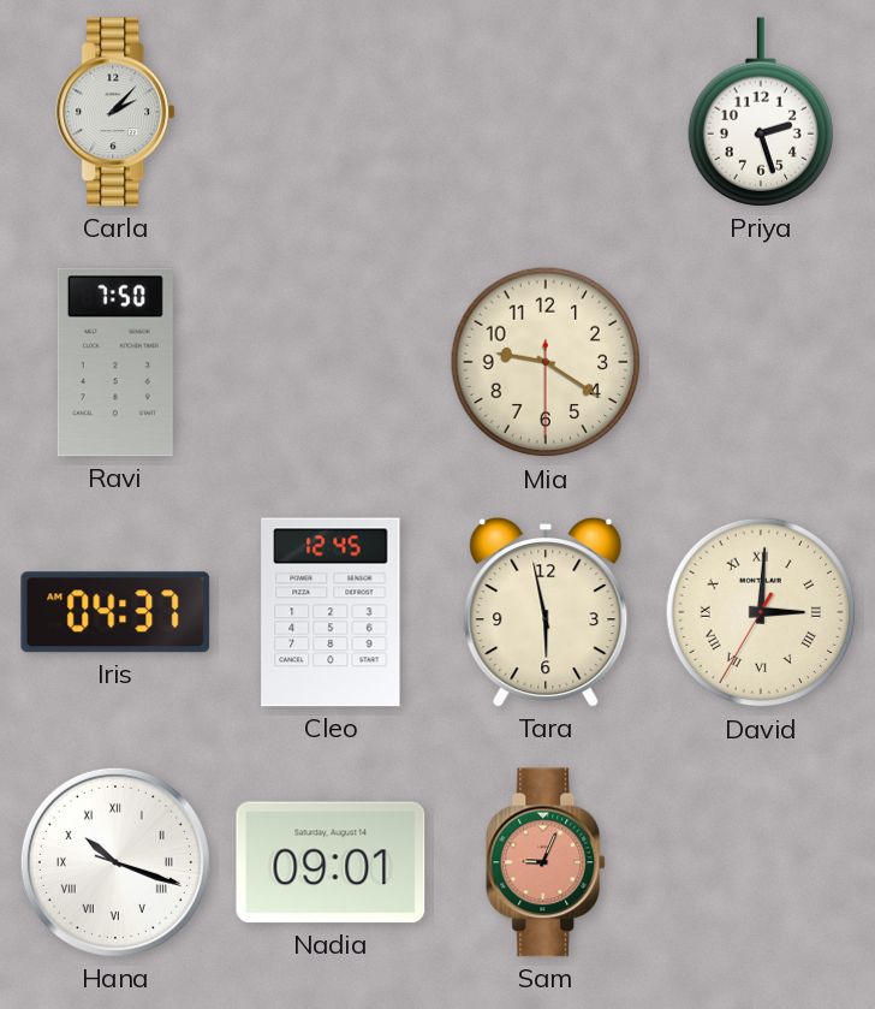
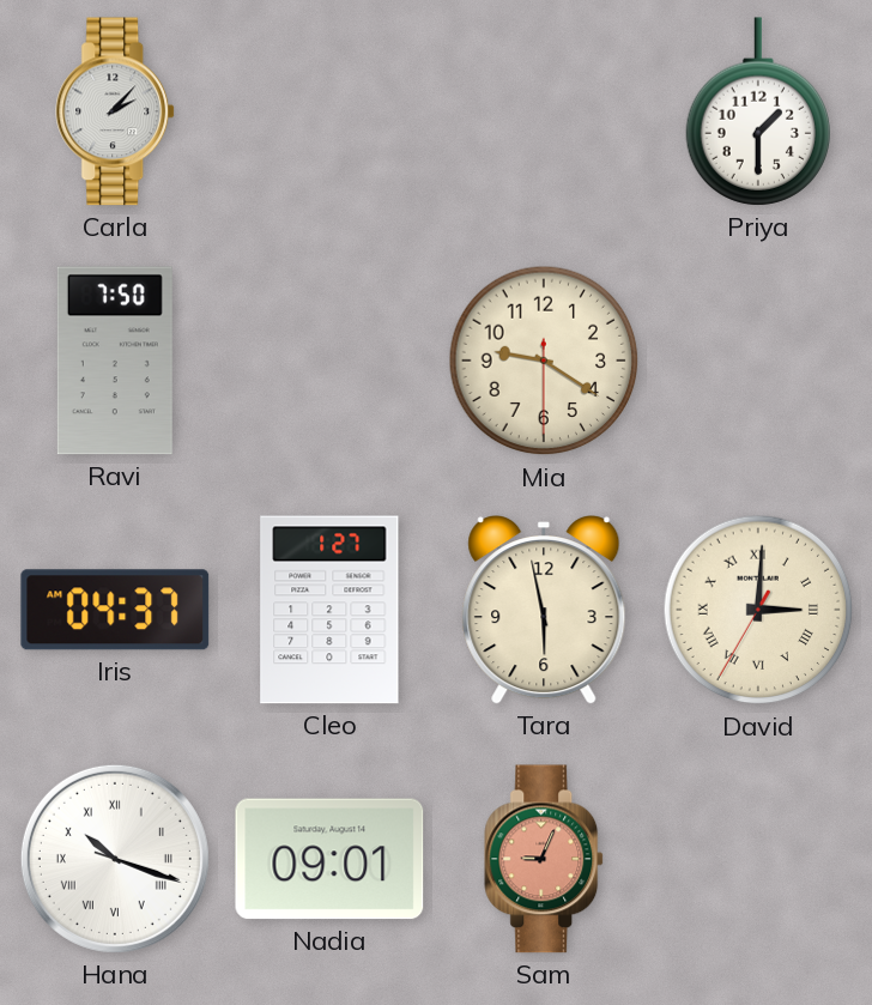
Priya: 2:27 -> 1:30 (757, 111)
Cleo: 12:45 -> 1:27 (329, 610)
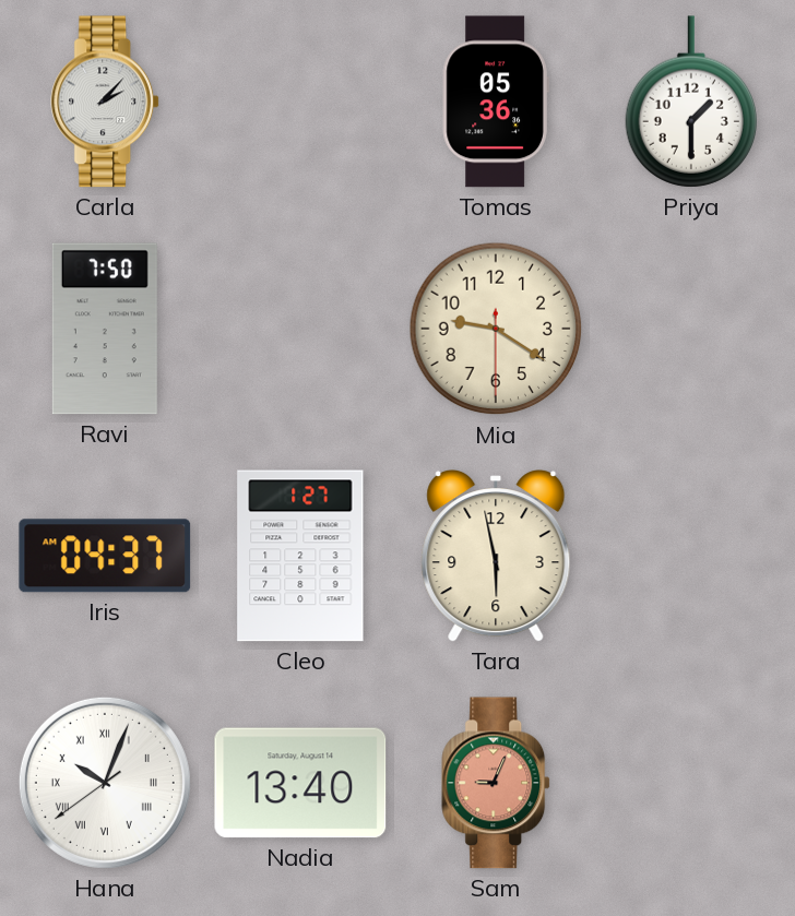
Tomas: none -> 05:36 (496, 102)
David: 3:00 -> none (758, 610)
Hana: 10:18 -> 10:03 (105, 783)
Nadia: 09:01 -> 13:40 (300, 783)
